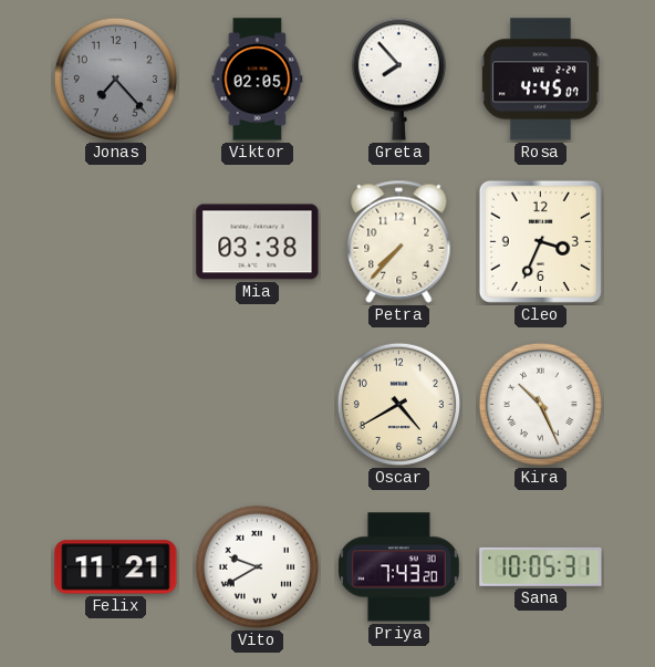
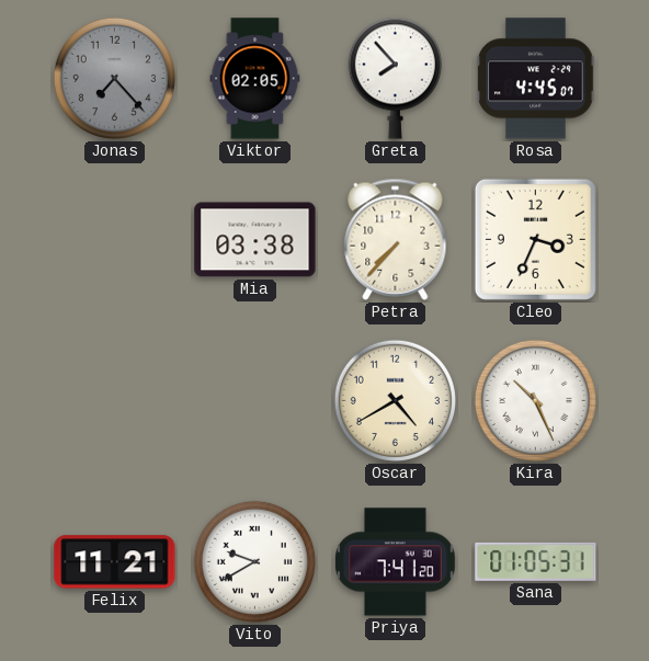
Priya: 7:43 -> 7:41 (396, 562)
Sana: 10:05 -> 01:05 (536, 561)
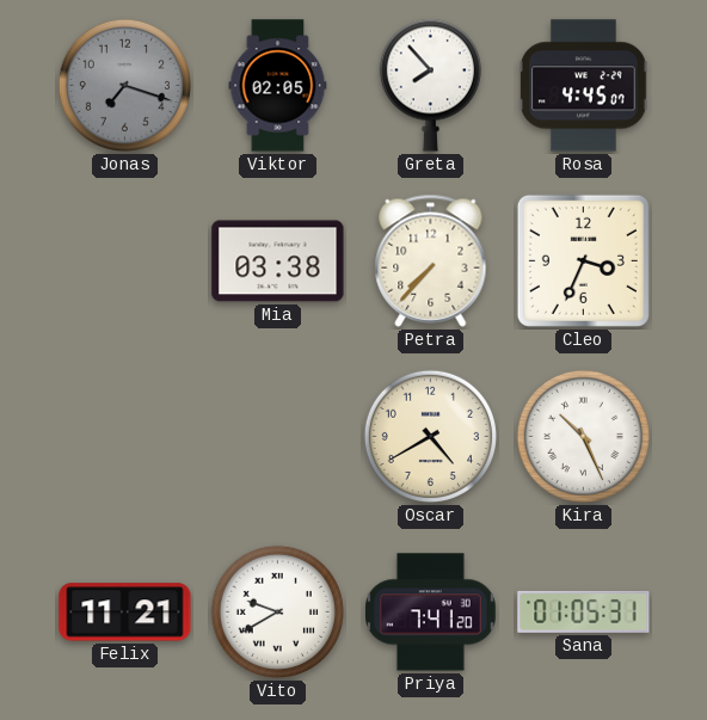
Jonas: 7:23 -> 7:18 (124, 85)
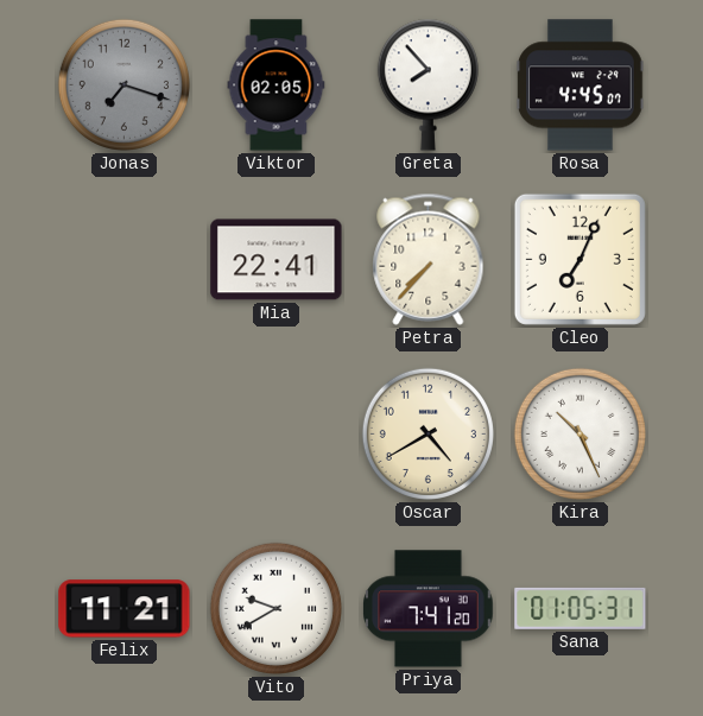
Mia: 03:38 -> 22:41 (277, 260)
Cleo: 3:34 -> 7:04 (579, 259)
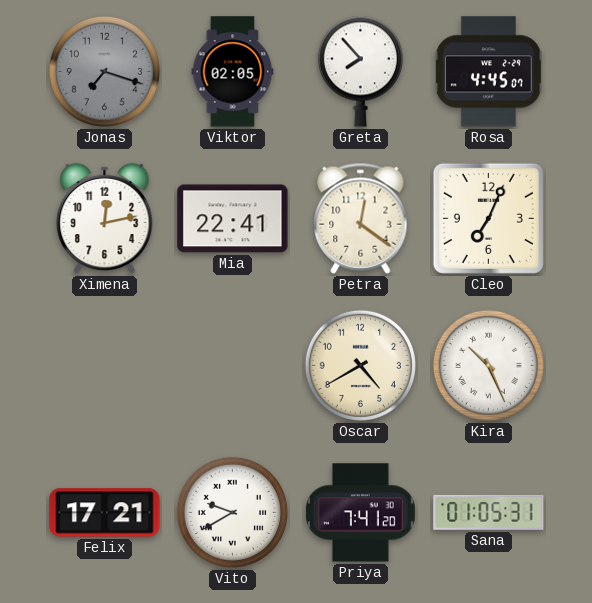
Ximena: none -> 12:13 (105, 219)
Petra: 7:37 -> 12:21 (361, 218)
Felix: 11:21 -> 17:21 (105, 513)
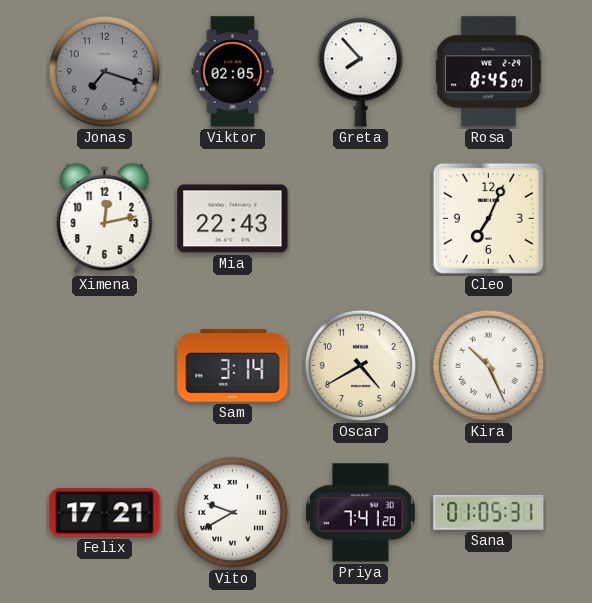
Rosa: 4:45 -> 8:45 (489, 72)
Mia: 22:41 -> 22:43 (233, 219)
Petra: 12:21 -> none (361, 218)
Sam: none -> 3:14 (233, 366)
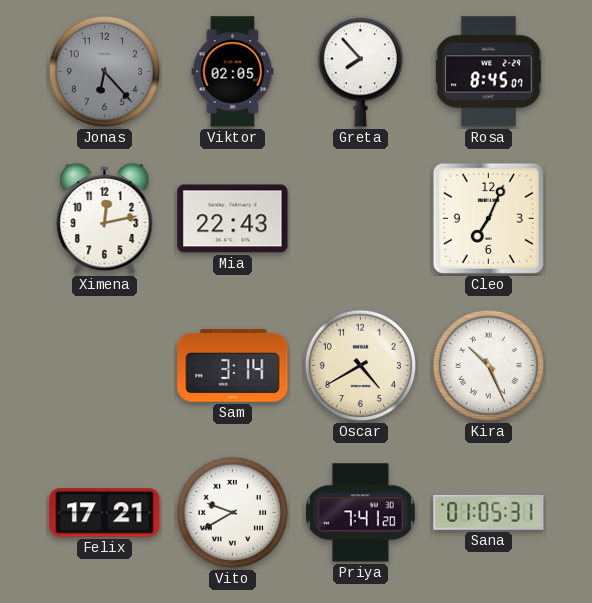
Jonas: 7:18 -> 6:23 (104, 71)
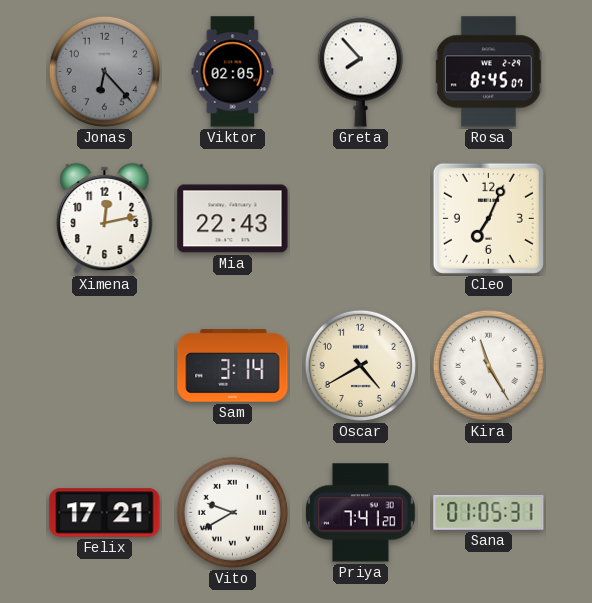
Kira: 10:26 -> 11:25 (488, 365)
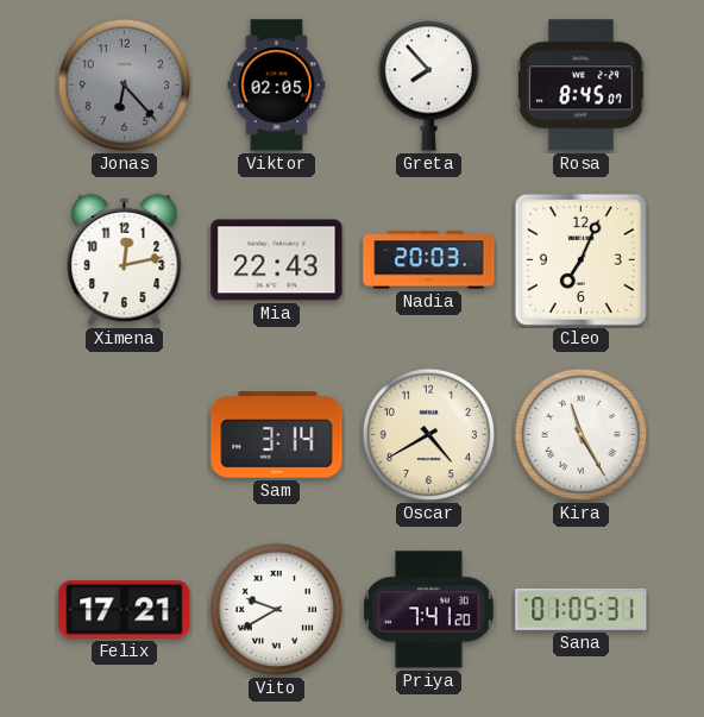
Nadia: none -> 20:03 (429, 260)
